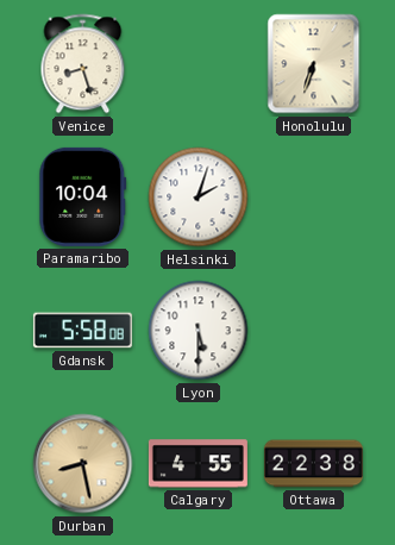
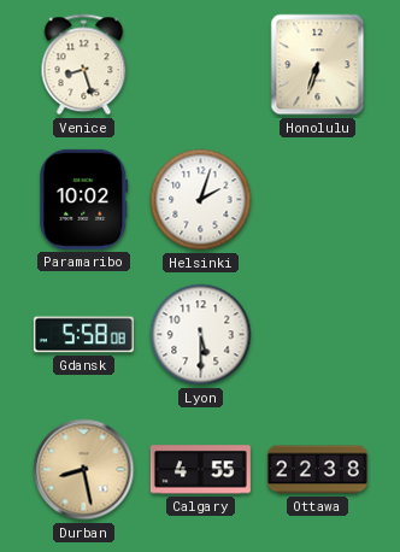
Paramaribo: 10:04 -> 10:02 (84, 199)
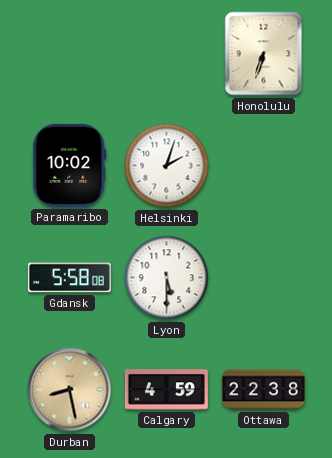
Venice: 8:27 -> none (84, 65)
Calgary: 4:55 -> 4:59 (166, 390)
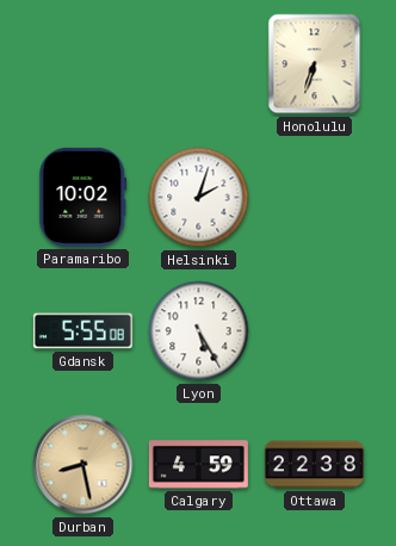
Gdansk: 5:58 -> 5:55 (82, 331)
Lyon: 5:30 -> 5:25 (199, 331)
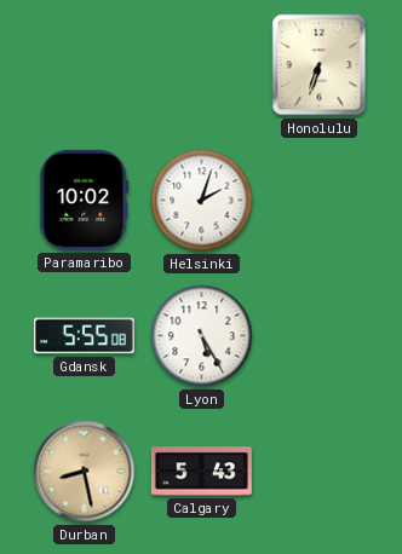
Calgary: 4:59 -> 5:43 (201, 472)
Ottawa: 22:38 -> none (314, 465)
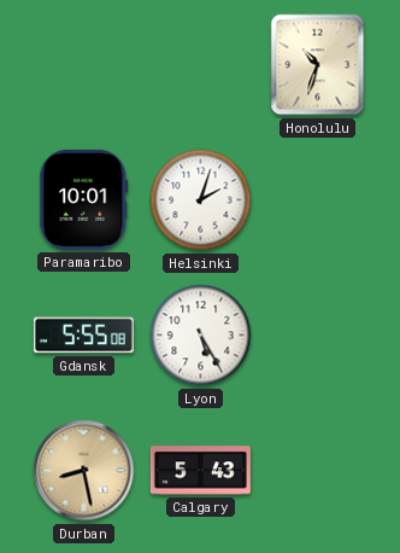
Honolulu: 6:33 -> 10:33 (318, 65)
Paramaribo: 10:02 -> 10:01 (84, 199)
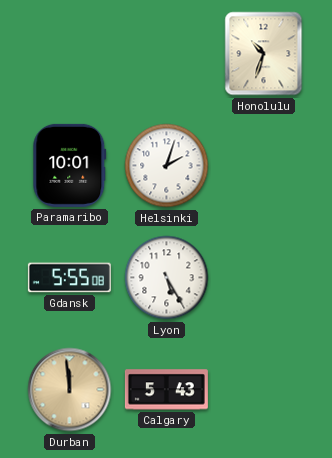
Durban: 8:28 -> 11:59 (70, 390)
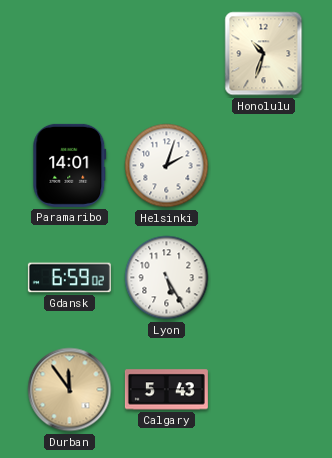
Paramaribo: 10:01 -> 14:01 (70, 165)
Gdansk: 5:55 -> 6:59 (69, 278)
Durban: 11:59 -> 11:54 (70, 390)
